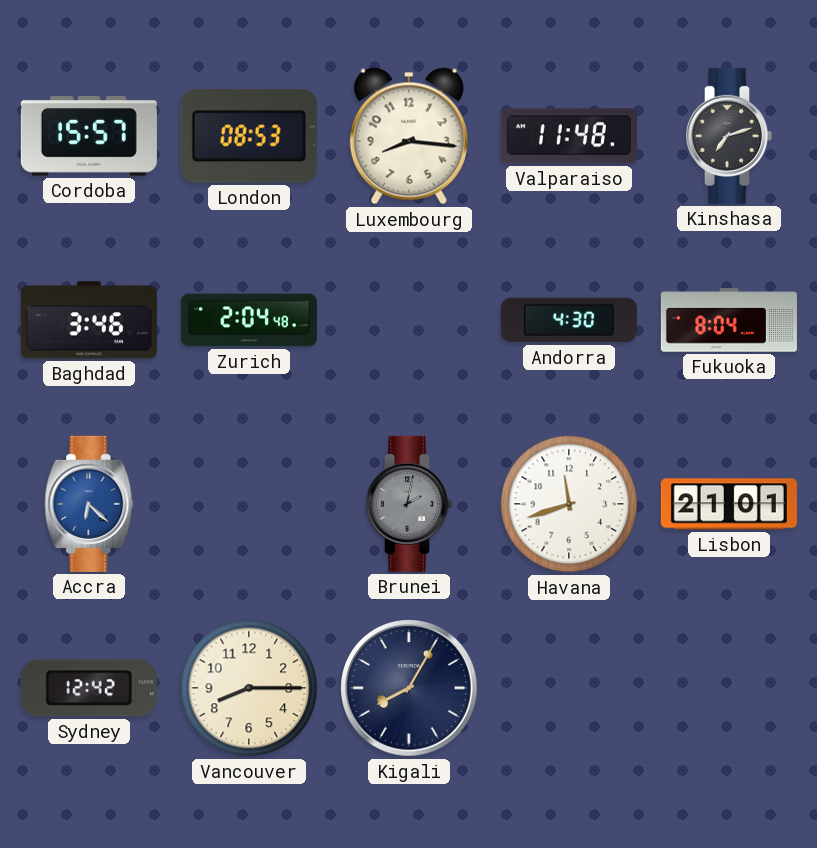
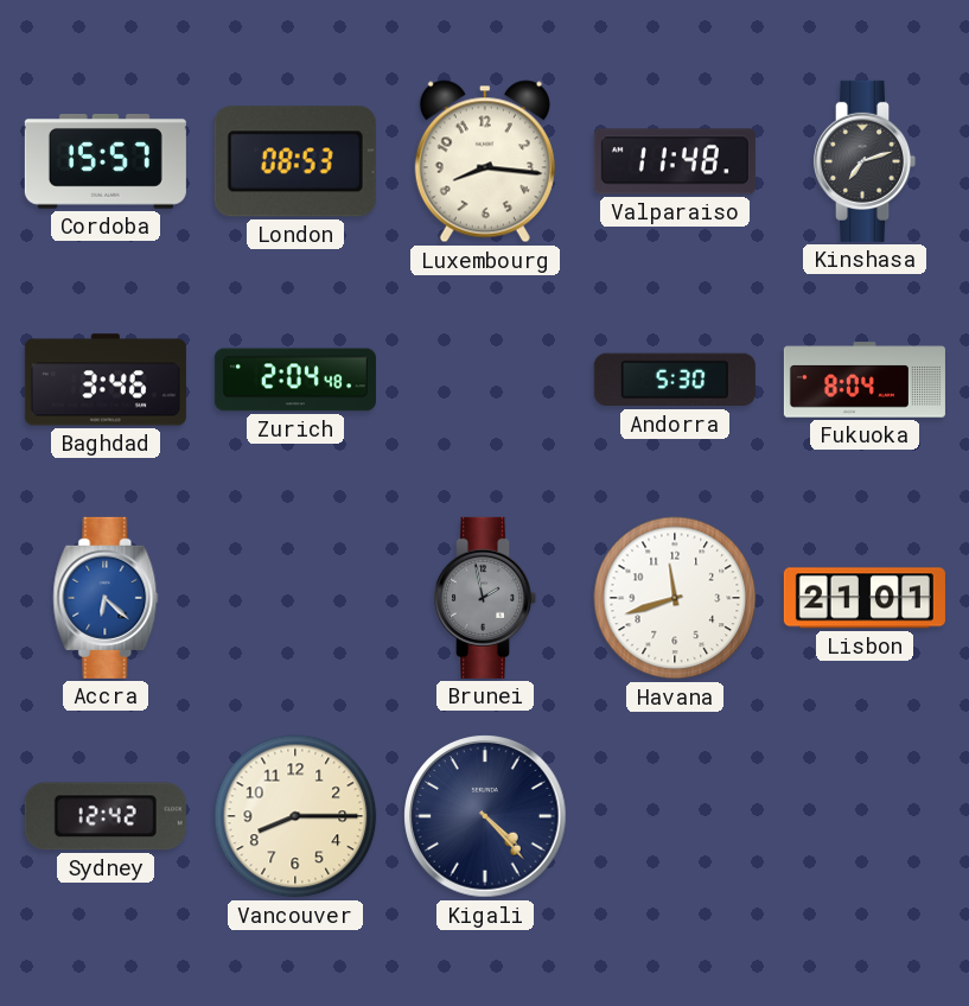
Andorra: 4:30 -> 5:30 (675, 380)
Brunei: 2:02 -> 1:58 (485, 598)
Kigali: 8:05 -> 4:23 (485, 816)
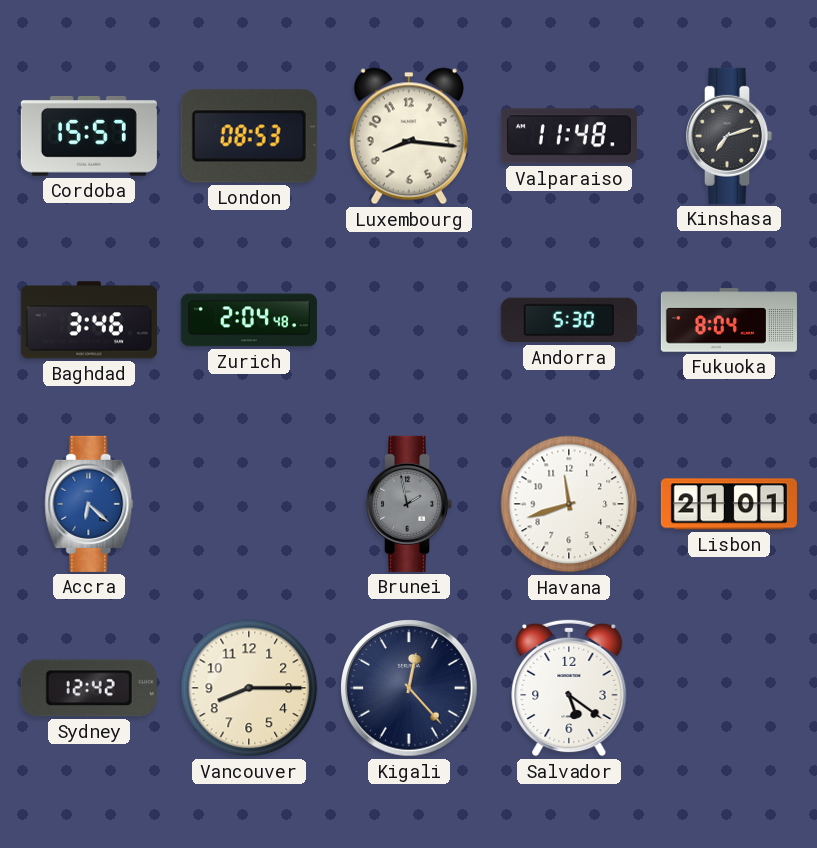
Kigali: 4:23 -> 12:23 (409, 688)
Salvador: none -> 5:21 (569, 688)
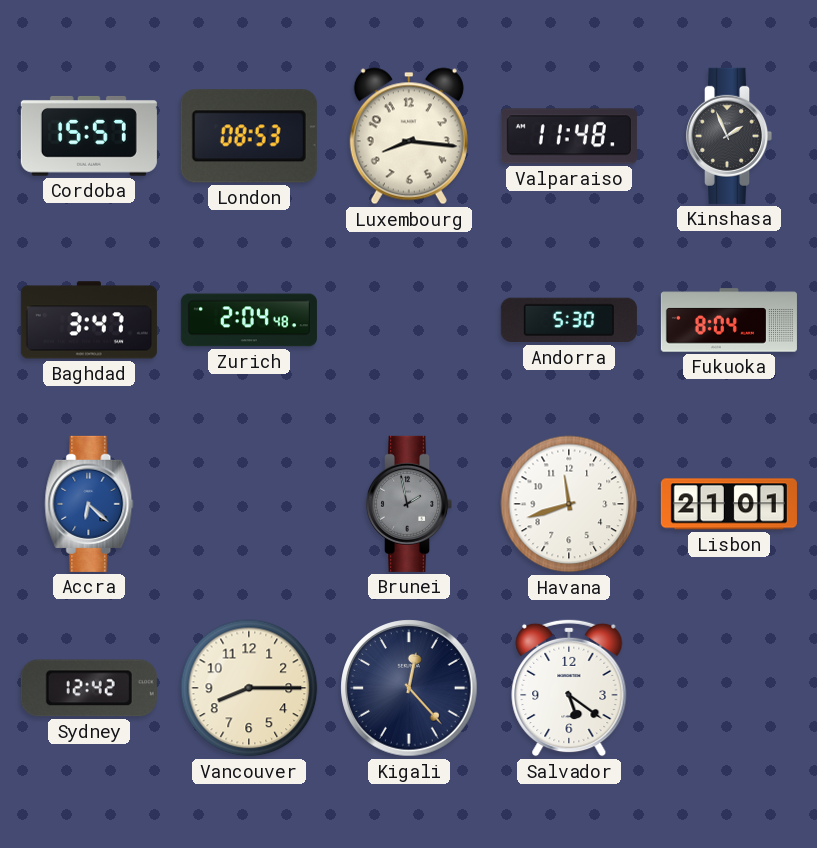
Kinshasa: 7:12 -> 1:56 (729, 136)
Baghdad: 3:46 -> 3:47 (89, 320)
